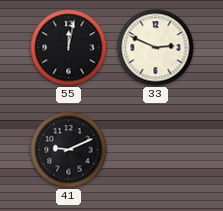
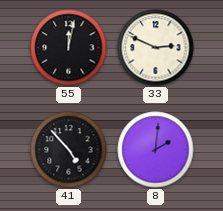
41: 9:11 -> 4:53 (69, 150)
8: none -> 2:01 (156, 150)
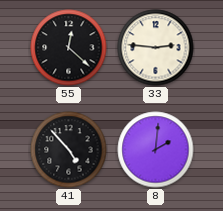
55: 12:02 -> 12:22 (69, 48)
33: 2:49 -> 2:46 (156, 48)
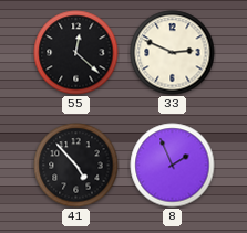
33: 2:46 -> 2:49 (173, 53)
8: 2:01 -> 1:56 (173, 166)
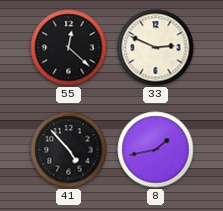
8: 1:56 -> 1:43 (156, 150)
